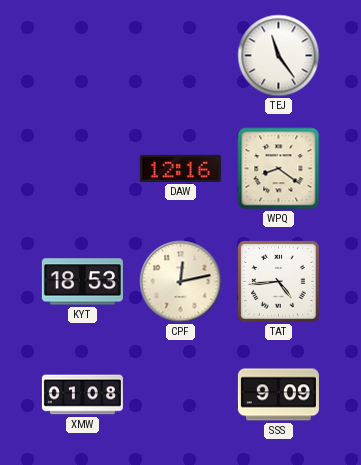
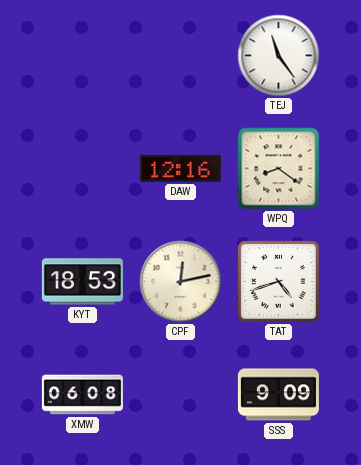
TAT: 4:44 -> 4:42 (279, 282)
XMW: 01:08 -> 06:08 (82, 395)
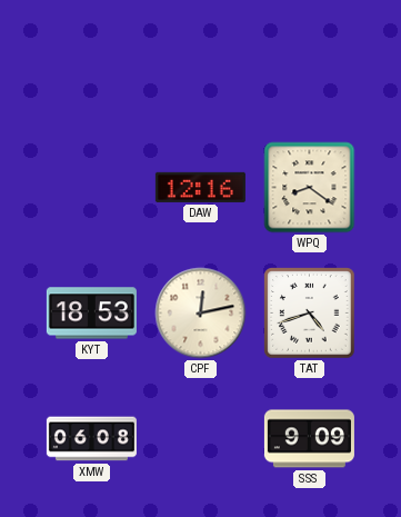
TEJ: 11:24 -> none (279, 56)
